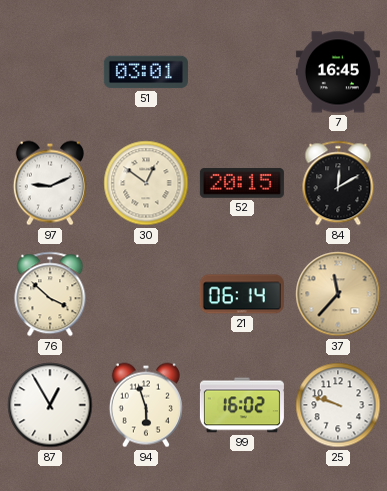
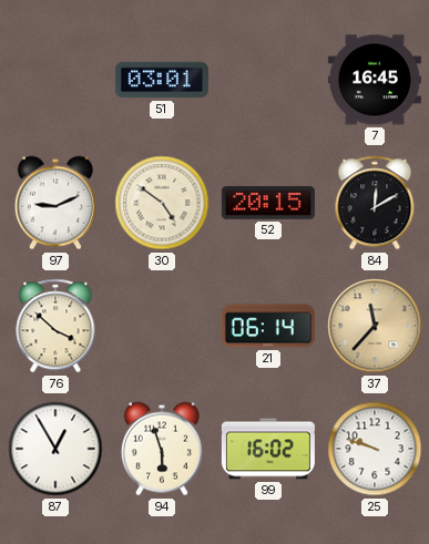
30: 12:51 -> 4:51 (162, 203)
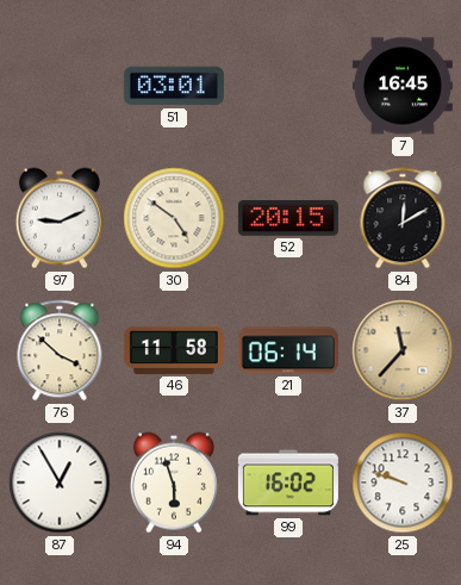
46: none -> 11:58 (174, 350)
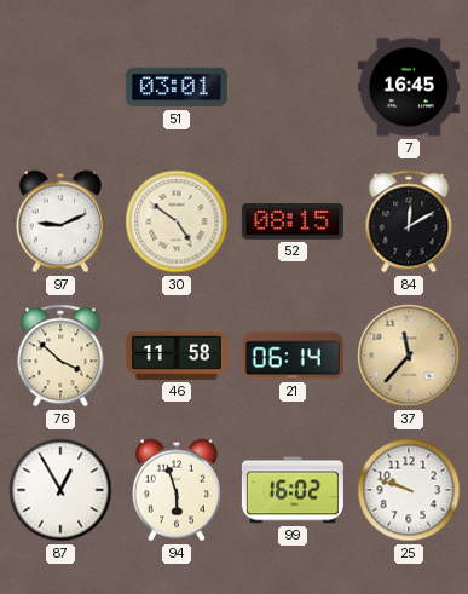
52: 20:15 -> 08:15 (293, 223)
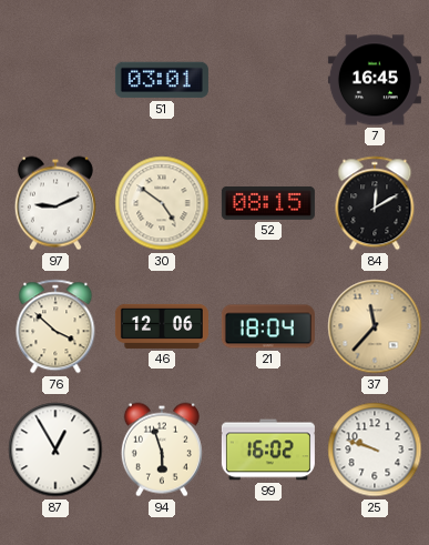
46: 11:58 -> 12:06 (162, 326)
21: 06:14 -> 18:04 (268, 326)
